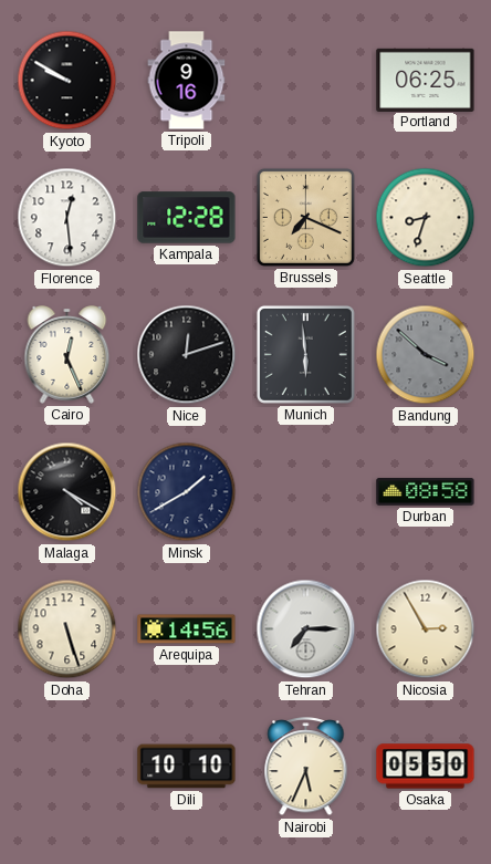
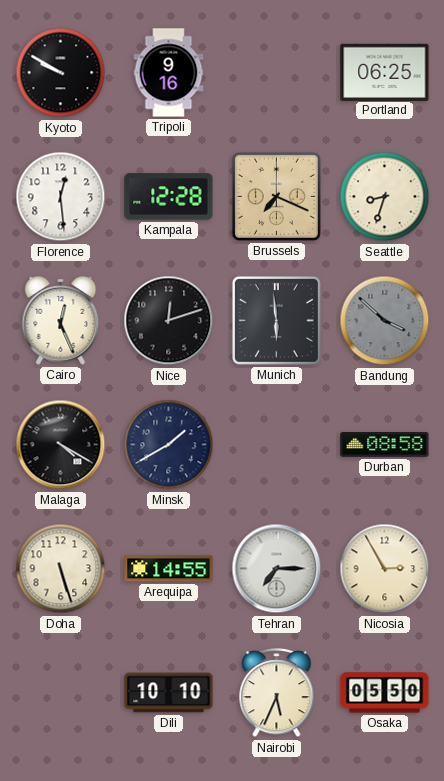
Arequipa: 14:56 -> 14:55 (169, 569)
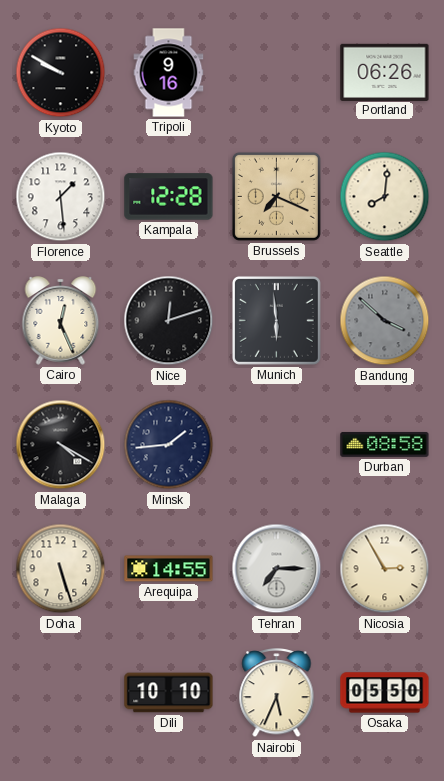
Portland: 06:25 -> 06:26 (385, 72)
Florence: 12:29 -> 1:29 (61, 197)
Seattle: 8:33 -> 8:01 (385, 197)
Minsk: 1:40 -> 1:44 (169, 445)
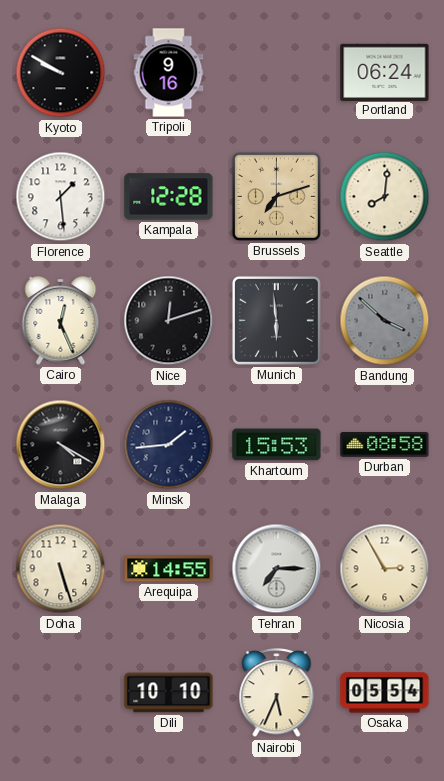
Portland: 06:26 -> 06:24 (385, 72)
Brussels: 7:19 -> 7:12 (276, 196)
Khartoum: none -> 15:53 (277, 445)
Osaka: 05:50 -> 05:54 (385, 693)
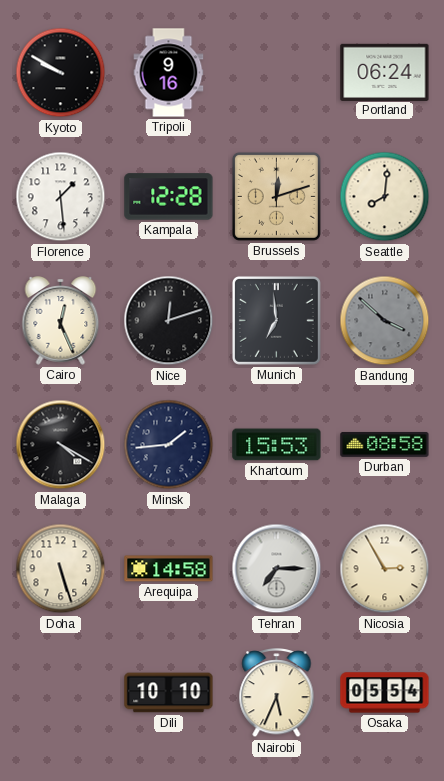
Brussels: 7:12 -> 12:12 (276, 196)
Munich: 5:59 -> 6:59 (276, 320)
Arequipa: 14:55 -> 14:58 (169, 569)
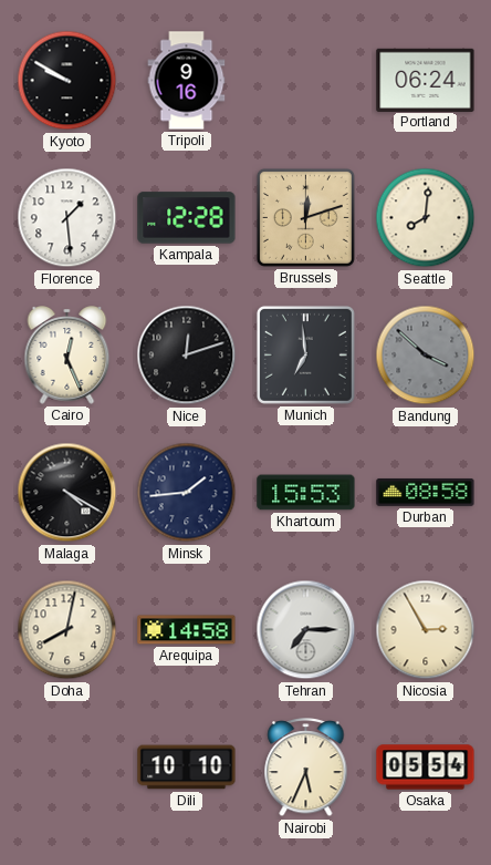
Doha: 5:27 -> 8:02 (67, 630)
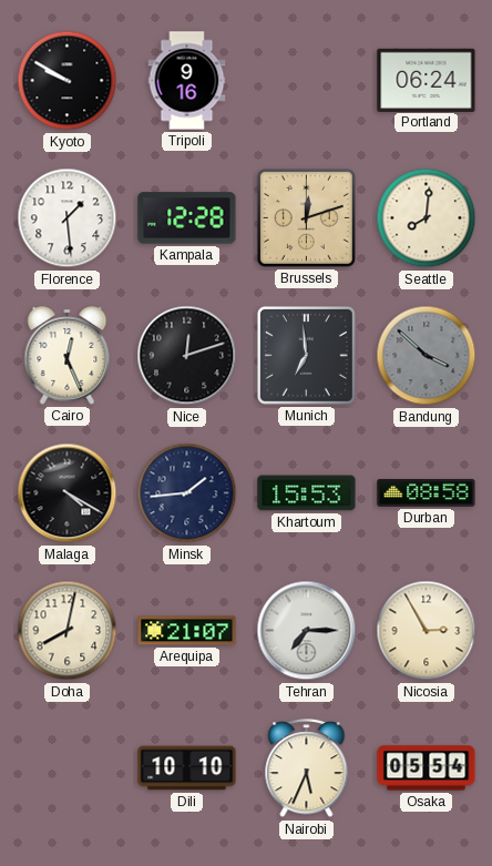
Arequipa: 14:58 -> 21:07 (187, 631)
